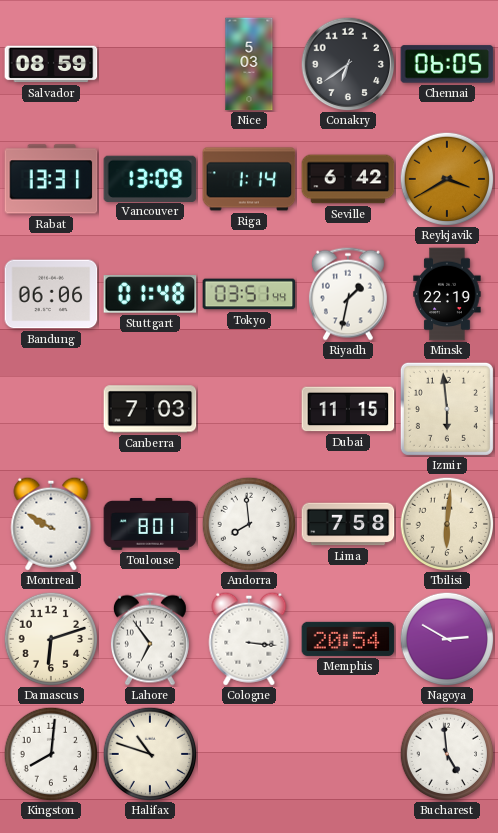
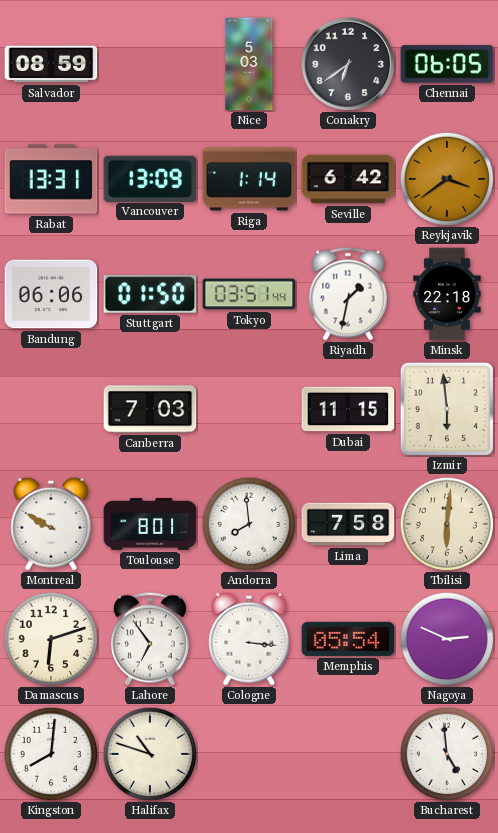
Reykjavik: 3:40 -> 3:39 (447, 179)
Stuttgart: 01:48 -> 01:50 (150, 294)
Minsk: 22:19 -> 22:18 (447, 294)
Memphis: 20:54 -> 05:54 (348, 639)
Nagoya: 2:50 -> 2:49 (447, 639)
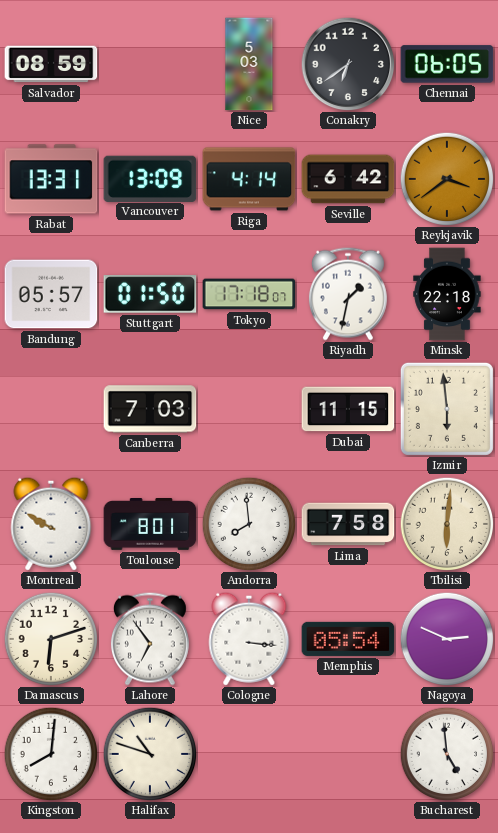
Riga: 1:14 -> 4:14 (249, 179)
Bandung: 06:06 -> 05:57 (51, 294)
Tokyo: 03:51 -> 17:18 (249, 294)
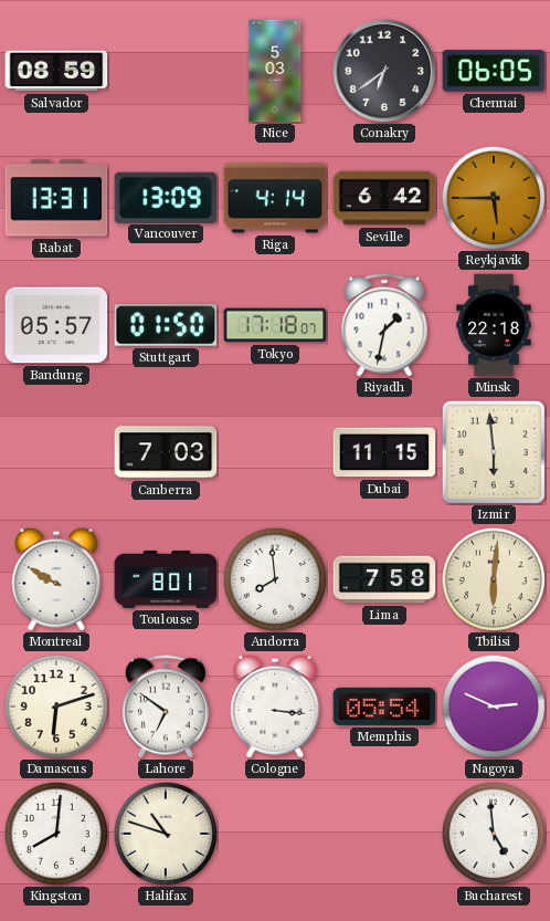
Reykjavik: 3:39 -> 5:45 (494, 198)
Lahore: 6:54 -> 6:51 (166, 707)
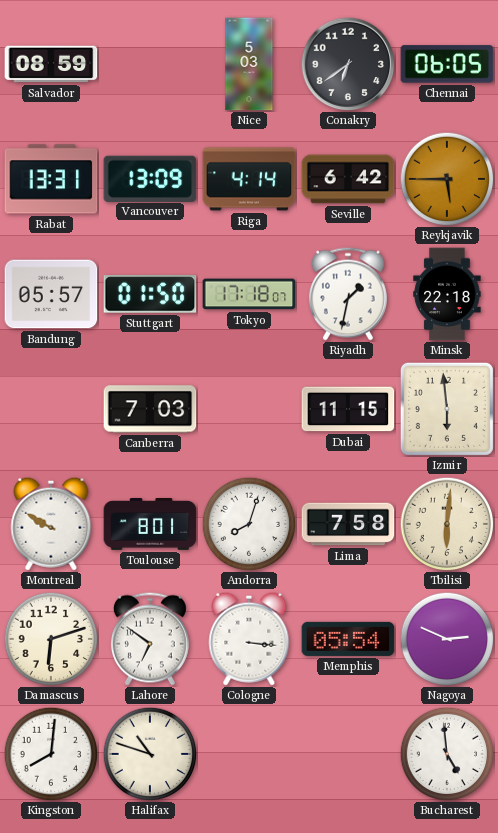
Andorra: 7:59 -> 8:03 (249, 524)
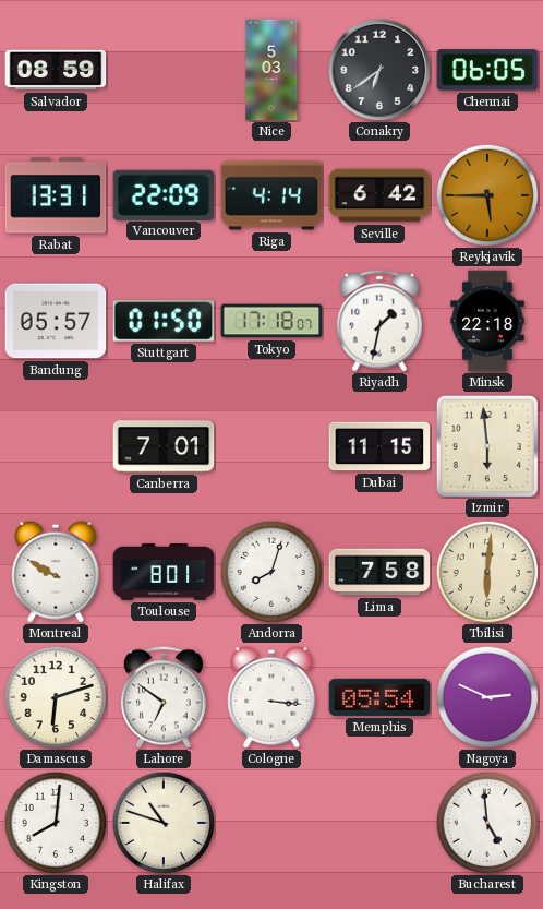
Vancouver: 13:09 -> 22:09 (164, 194)
Canberra: 7:03 -> 7:01 (164, 446)
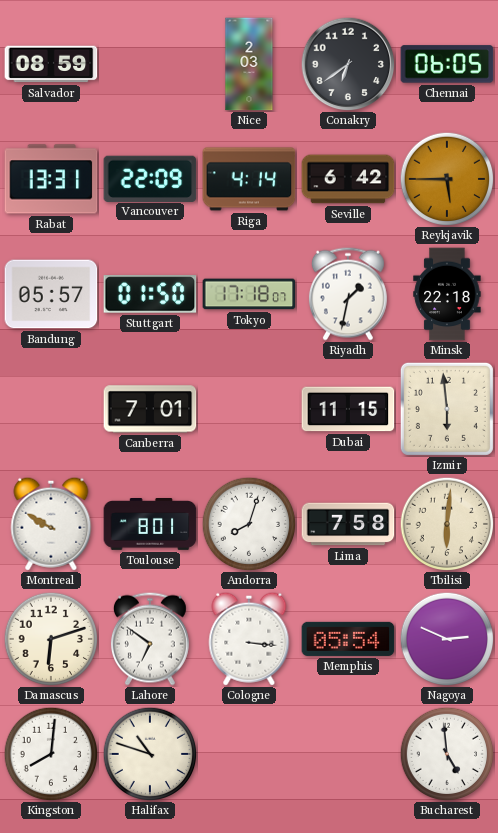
Nice: 5:03 -> 2:03 (249, 64)
